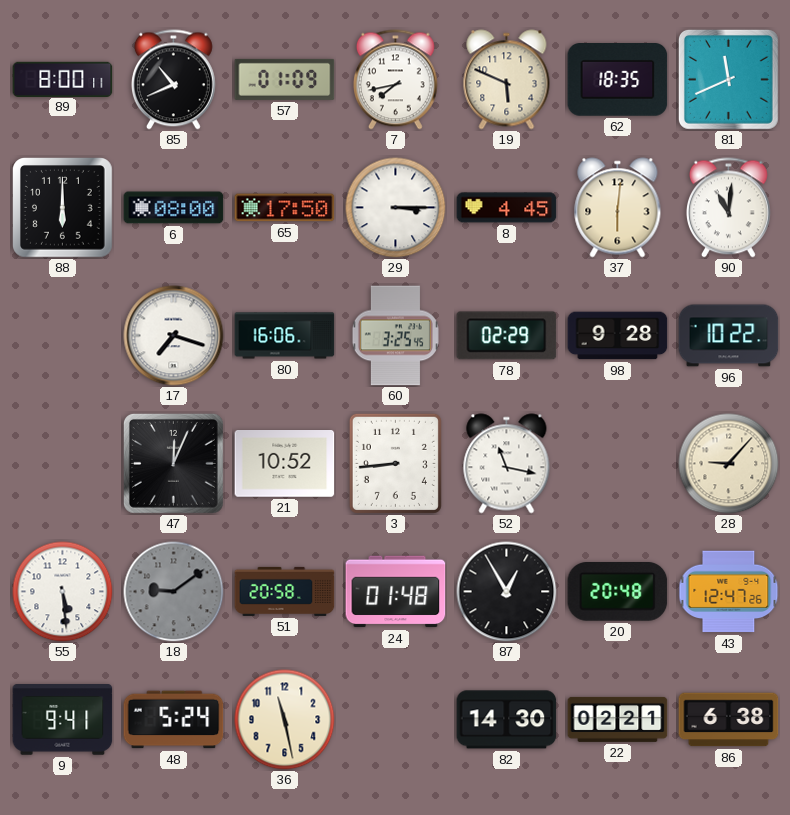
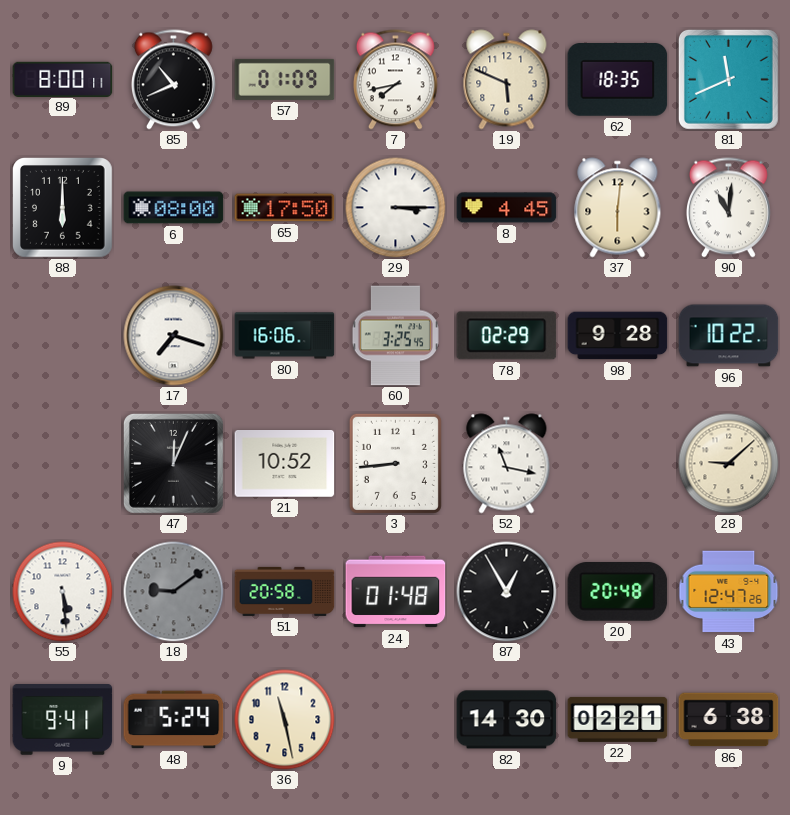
28: 9:07 -> 9:08 (729, 464)
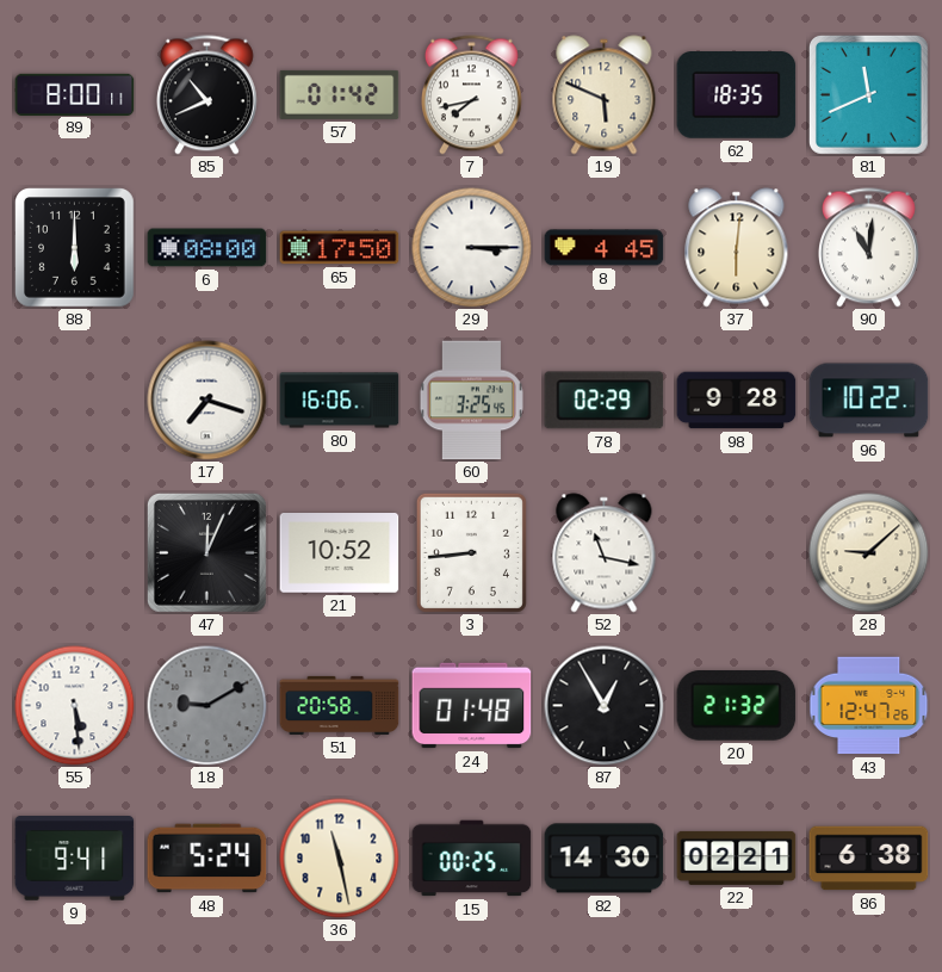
57: 01:09 -> 01:42 (340, 94)
18: 9:09 -> 9:10 (207, 706)
20: 20:48 -> 21:32 (737, 706)
15: none -> 00:25 (472, 859)
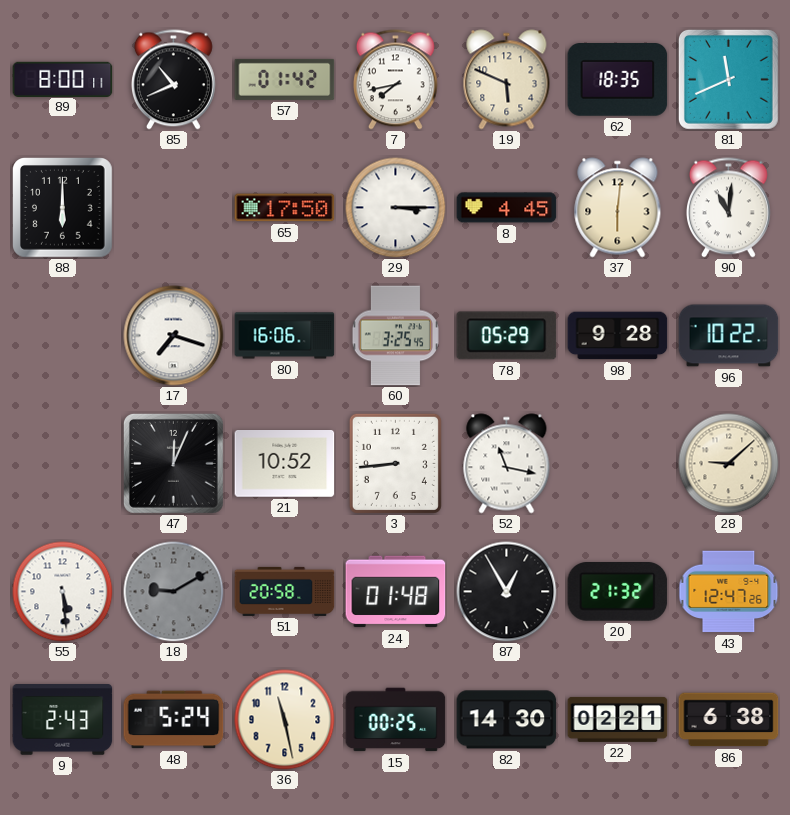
6: 08:00 -> none (207, 248)
78: 02:29 -> 05:29 (507, 336)
9: 9:41 -> 2:43 (63, 720)
